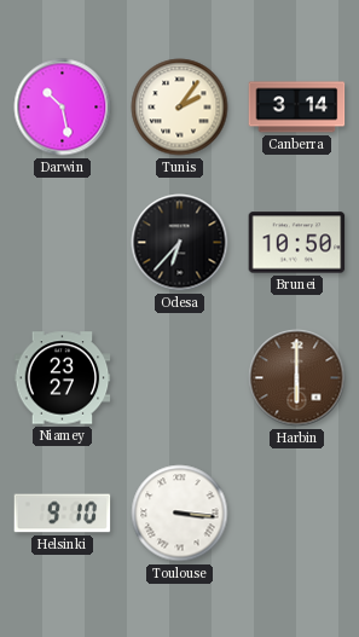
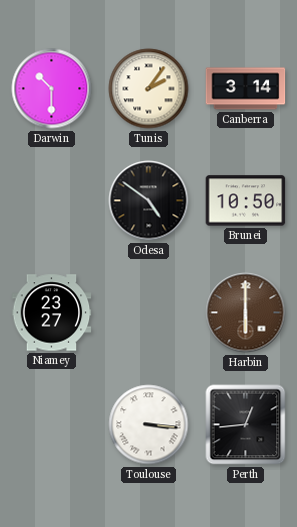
Darwin: 10:28 -> 10:30 (52, 89)
Odesa: 6:37 -> 4:51 (149, 201)
Helsinki: 9:10 -> none (63, 514)
Perth: none -> 12:44 (246, 425)
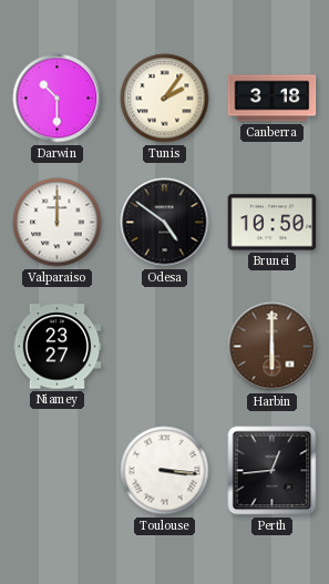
Canberra: 3:14 -> 3:18 (273, 99)
Valparaiso: none -> 12:00 (58, 223)
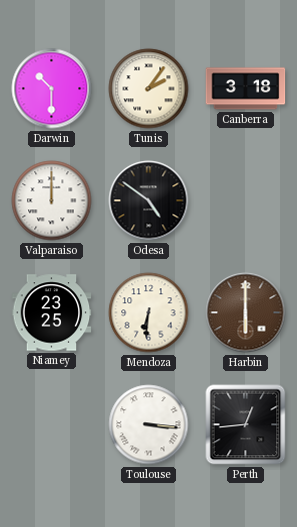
Brunei: 10:50 -> none (273, 223)
Niamey: 23:27 -> 23:25 (52, 313)
Mendoza: none -> 6:31 (149, 313)
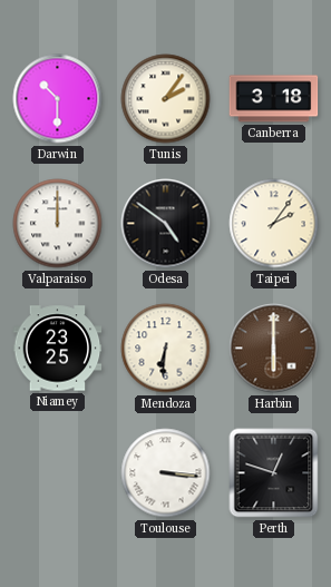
Taipei: none -> 2:06 (274, 224)
Perth: 12:44 -> 12:48 (274, 473)
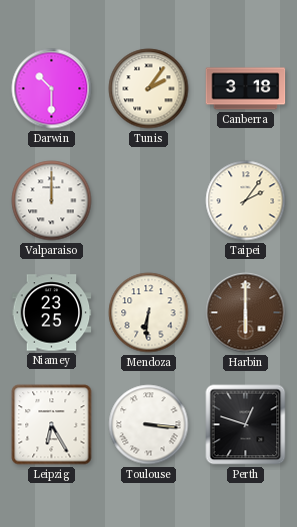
Odesa: 4:51 -> none (166, 224)
Leipzig: none -> 6:25 (52, 425)
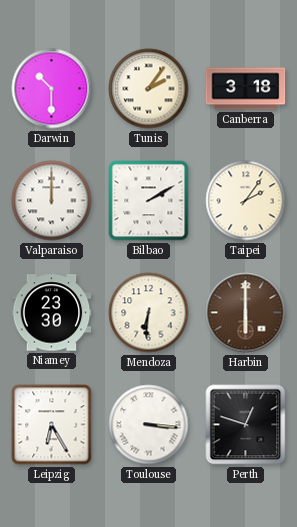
Bilbao: none -> 2:10 (149, 201)
Niamey: 23:25 -> 23:30 (52, 313)
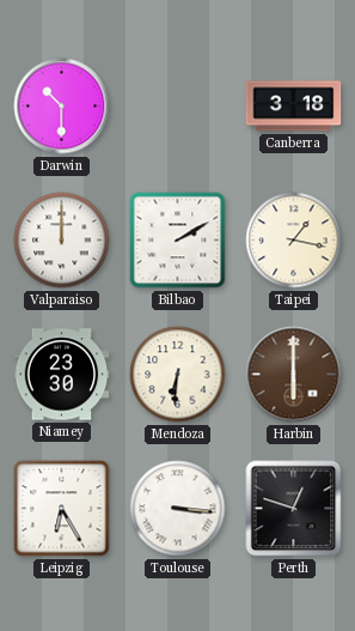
Tunis: 2:06 -> none (149, 89)
Taipei: 2:06 -> 1:17 (294, 241)
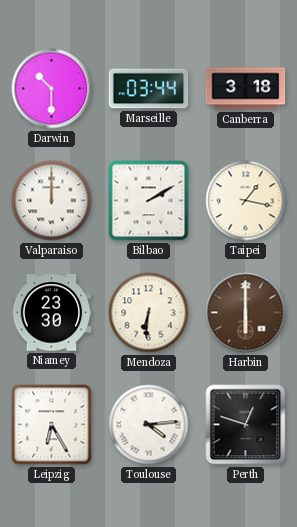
Marseille: none -> 03:44 (149, 89)
Toulouse: 3:16 -> 4:14 (149, 425)
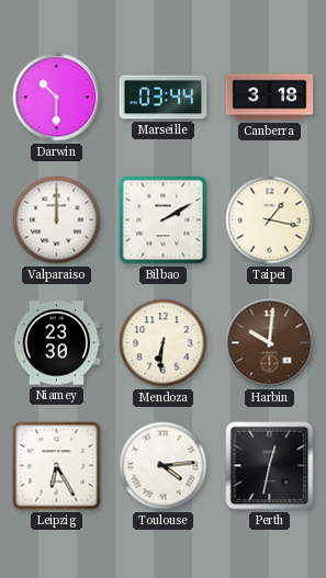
Harbin: 6:00 -> 10:01 (270, 343)
Perth: 12:48 -> 12:32 (270, 466)
